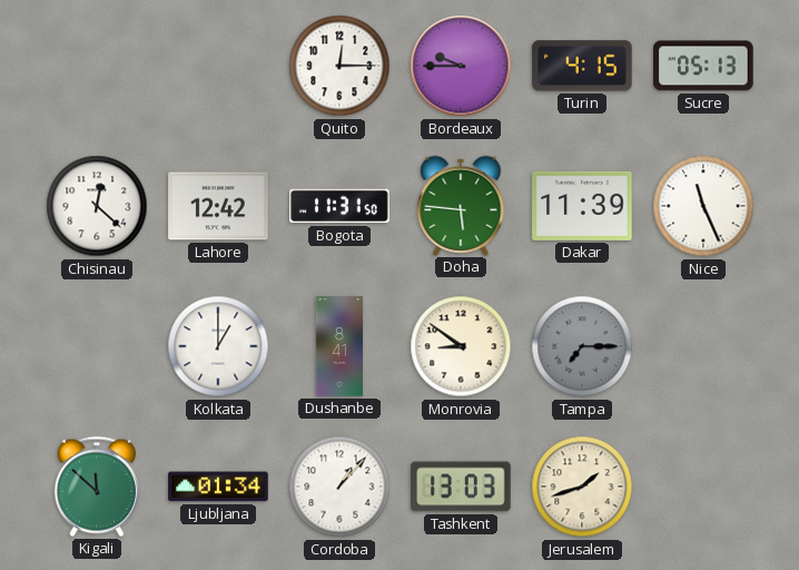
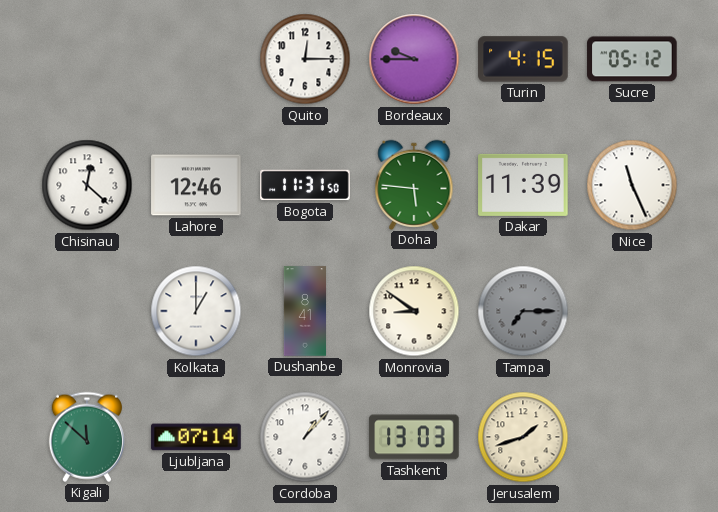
Sucre: 05:13 -> 05:12 (632, 59)
Lahore: 12:42 -> 12:46 (196, 185)
Ljubljana: 01:34 -> 07:14 (196, 437)
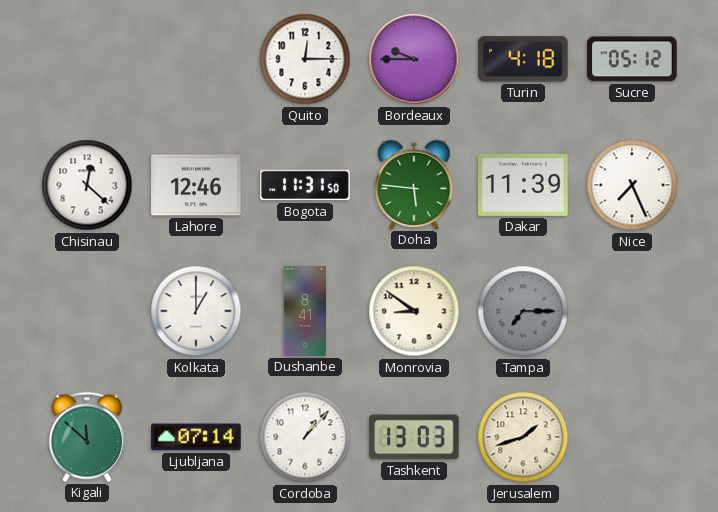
Turin: 4:15 -> 4:18 (523, 59)
Nice: 11:26 -> 7:26 (632, 185)
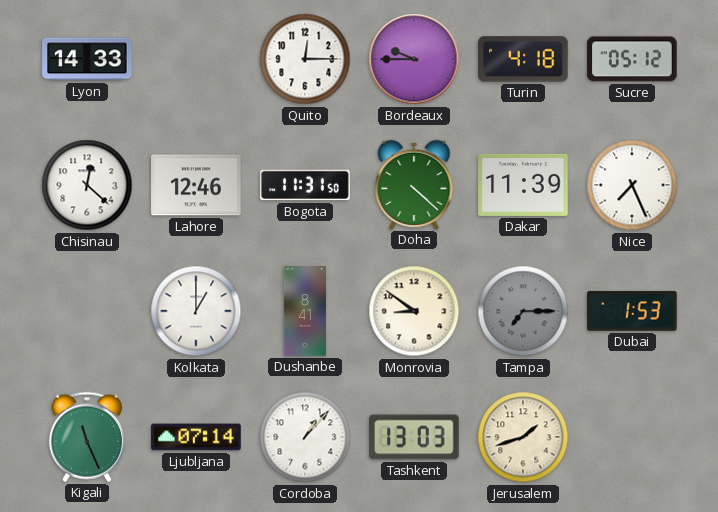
Lyon: none -> 14:33 (87, 59)
Doha: 5:46 -> 4:22 (414, 184)
Dubai: none -> 1:53 (632, 311)
Kigali: 11:52 -> 11:26 (87, 437)
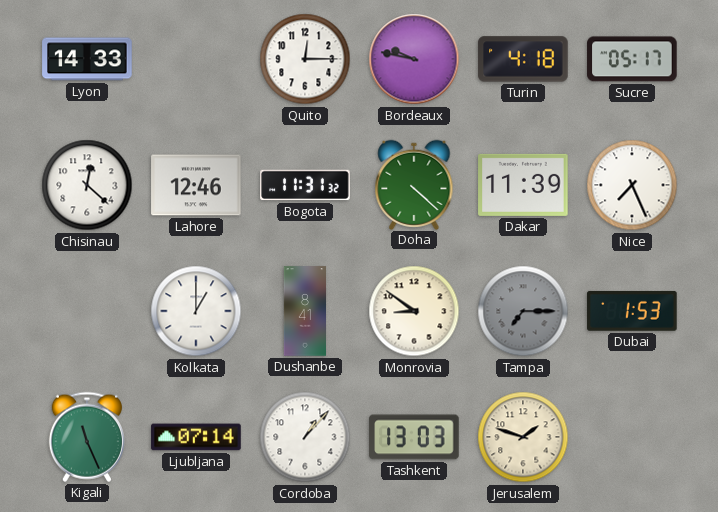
Bordeaux: 9:45 -> 9:47 (414, 59)
Sucre: 05:12 -> 05:17 (632, 59)
Bogota: 11:31:50 -> 11:31:32 (305, 185)
Jerusalem: 1:42 -> 1:48 (523, 437)
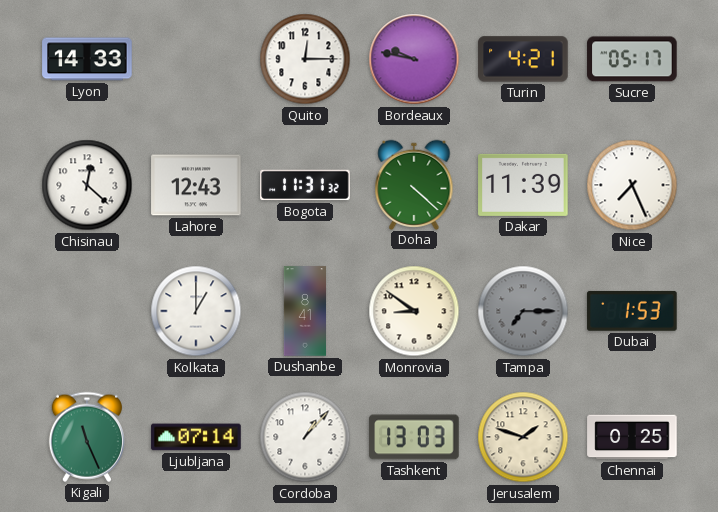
Turin: 4:18 -> 4:21 (523, 59)
Lahore: 12:46 -> 12:43 (196, 185)
Chennai: none -> 0:25 (632, 437)
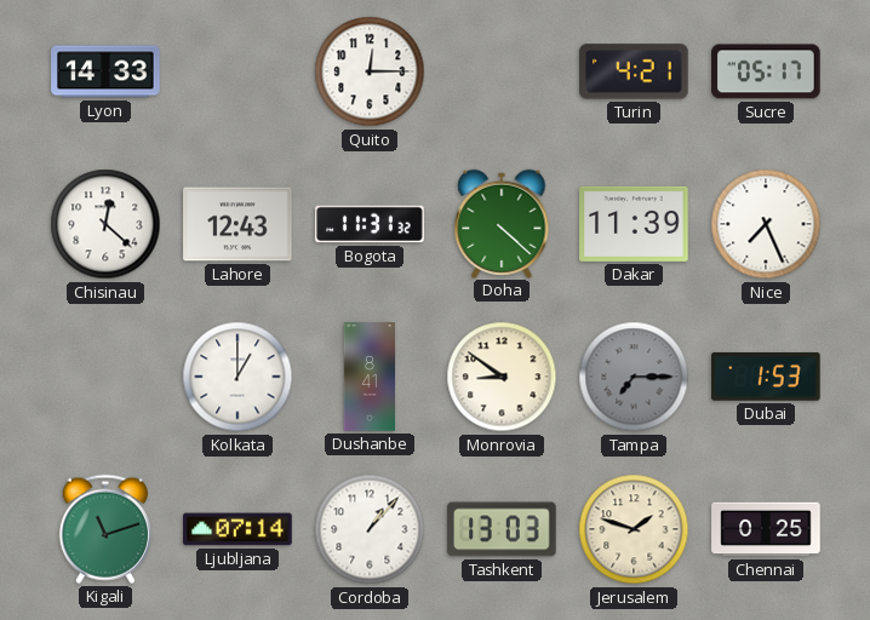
Bordeaux: 9:47 -> none (414, 59)
Kigali: 11:26 -> 11:12 (105, 529)
